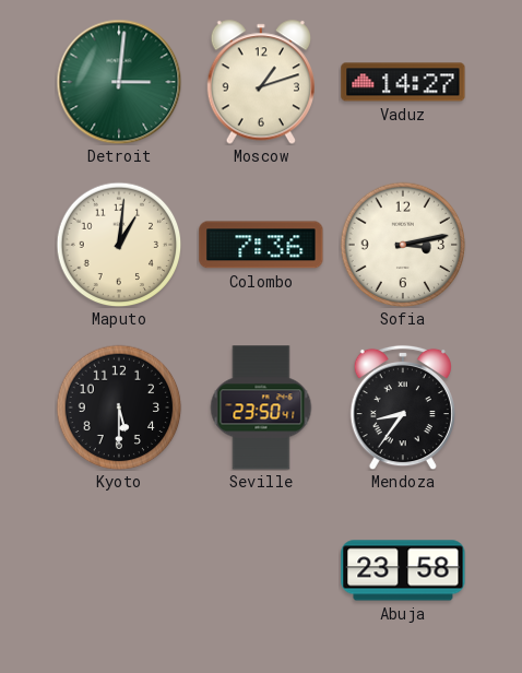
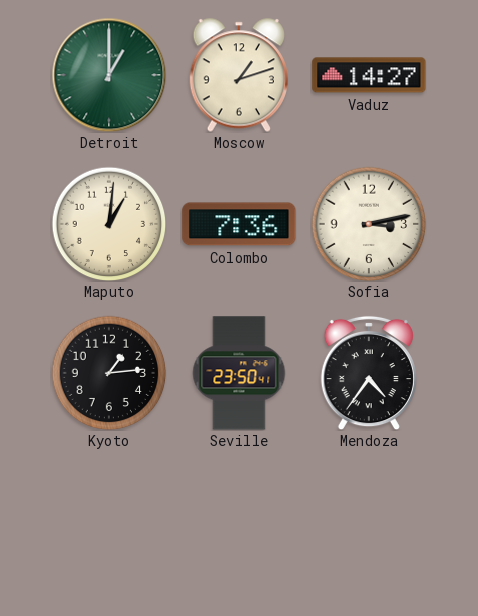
Detroit: 3:01 -> 1:00 (109, 75)
Kyoto: 5:30 -> 1:14 (109, 373)
Mendoza: 8:36 -> 4:36 (369, 373)
Abuja: 23:58 -> none (403, 570)
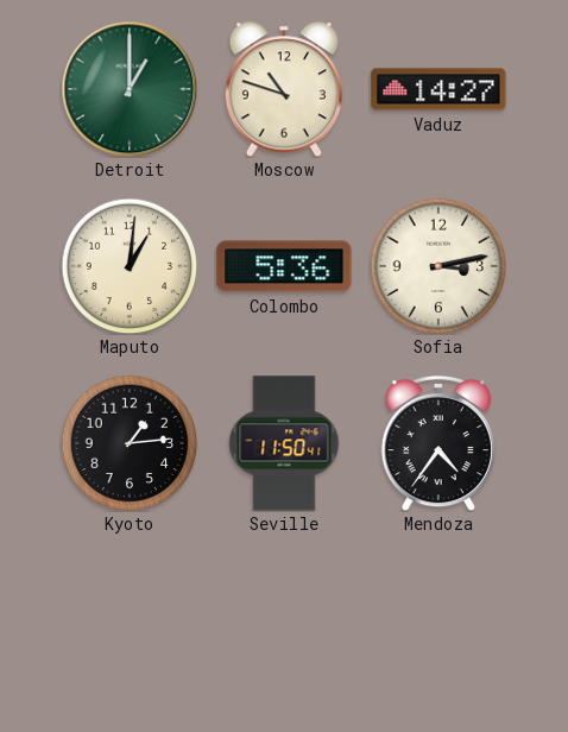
Moscow: 1:12 -> 10:48 (284, 89)
Colombo: 7:36 -> 5:36 (284, 266)
Seville: 23:50 -> 11:50 (284, 443)
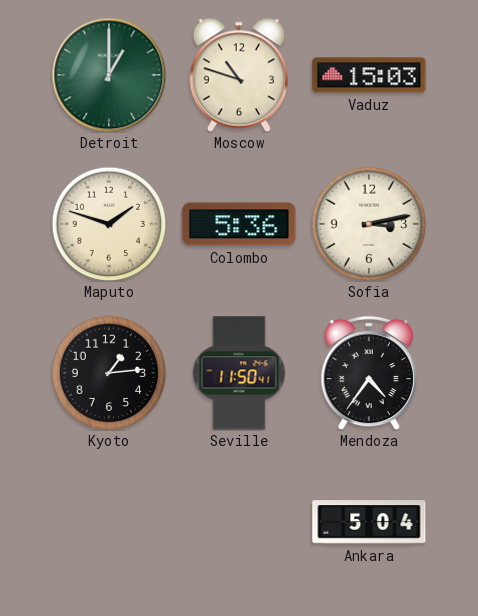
Vaduz: 14:27 -> 15:03 (369, 75)
Maputo: 1:01 -> 1:48 (109, 224)
Ankara: none -> 5:04 (369, 522)
